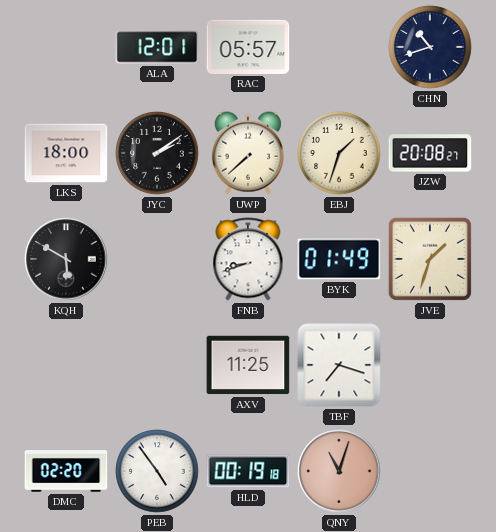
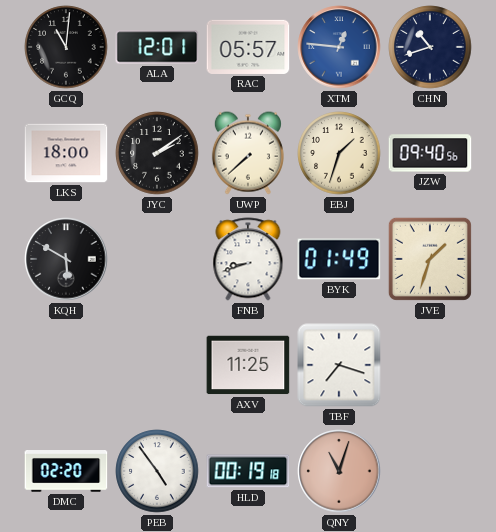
GCQ: none -> 11:01 (66, 47)
XTM: none -> 12:46 (339, 47)
JZW: 20:08 -> 09:40 (430, 153)
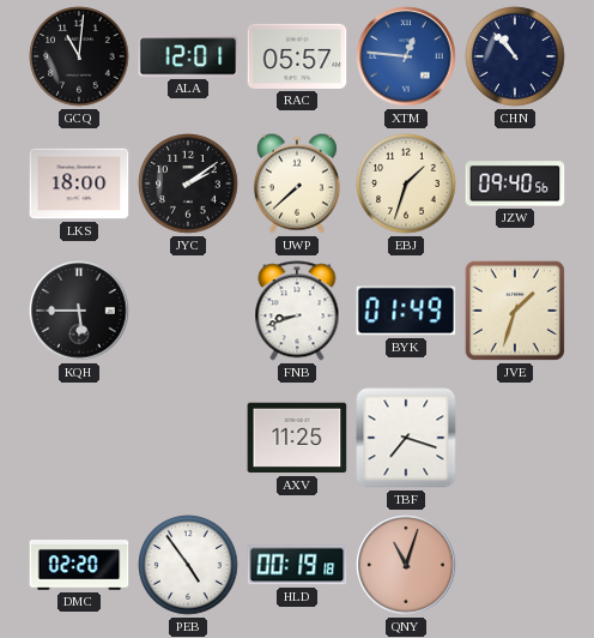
CHN: 10:42 -> 10:53 (515, 56)
KQH: 5:50 -> 5:45 (79, 311)
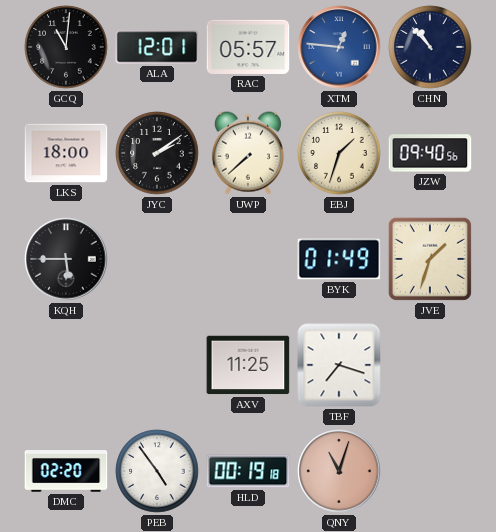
FNB: 8:42 -> none (297, 311)
